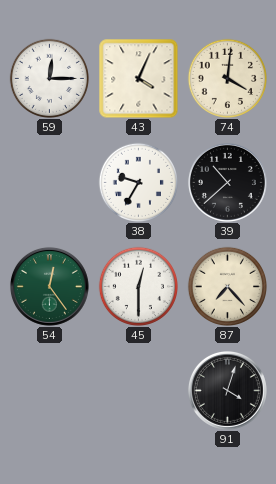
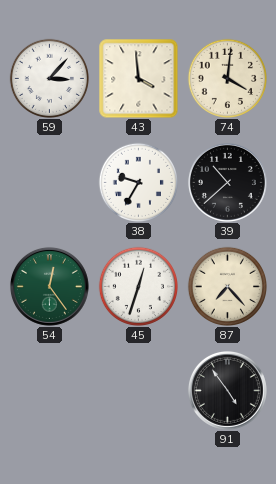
59: 12:15 -> 3:07 (49, 78)
43: 4:04 -> 3:59 (139, 79)
45: 12:30 -> 12:33 (138, 286)
91: 4:03 -> 4:54 (227, 390)
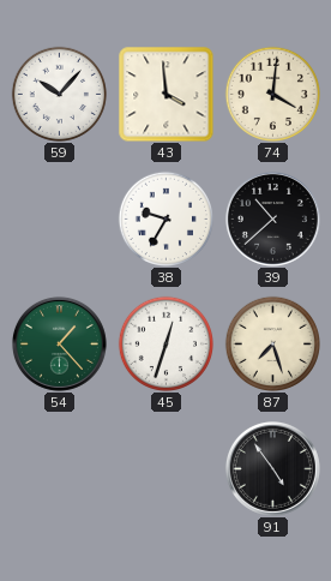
59: 3:07 -> 10:07 (59, 94)
54: 12:24 -> 1:23 (59, 343)
87: 7:23 -> 7:27 (272, 343)
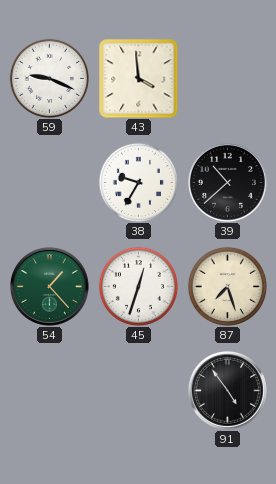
59: 10:07 -> 9:19 (49, 78)
74: 4:01 -> none (272, 94)
